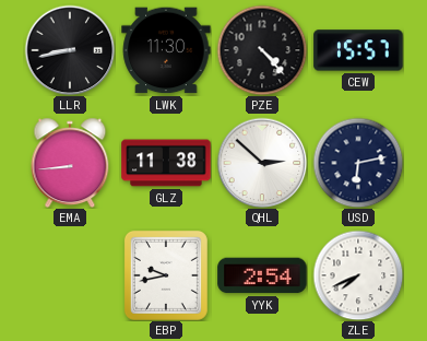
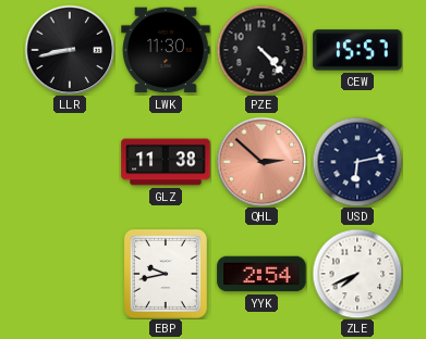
EMA: 8:44 -> none (70, 163)
QHL dial: white -> salmon (261, 162)
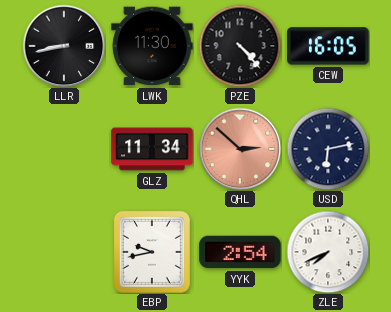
CEW: 15:57 -> 16:05 (328, 46)
GLZ: 11:38 -> 11:34 (152, 149)
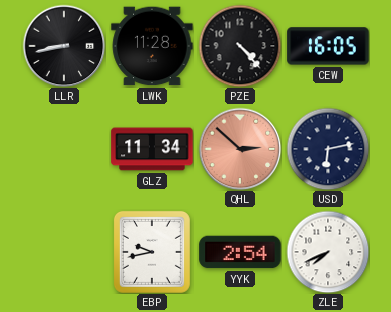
LWK: 11:30 -> 11:28 (152, 46)
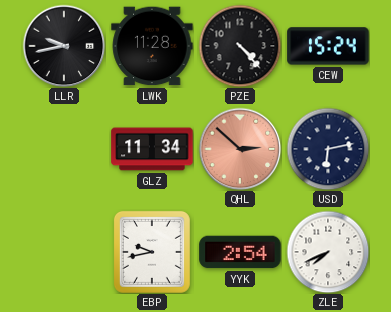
LLR: 8:43 -> 9:43 (64, 46)
CEW: 16:05 -> 15:24 (328, 46)
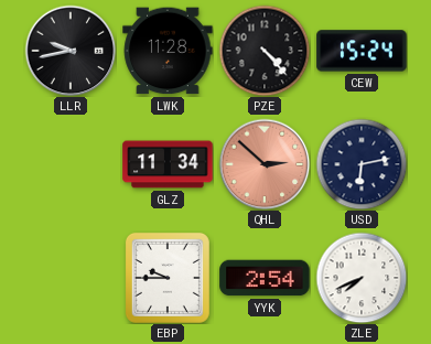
EBP: 9:43 -> 9:45 (168, 278)
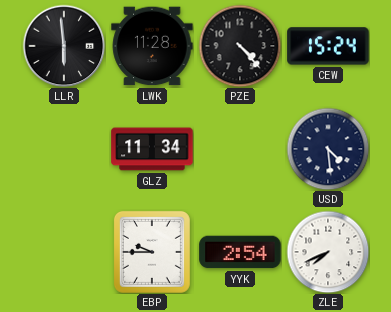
LLR: 9:43 -> 5:59 (64, 46)
QHL: 2:52 -> none (265, 164)
USD: 6:13 -> 4:29 (328, 149)
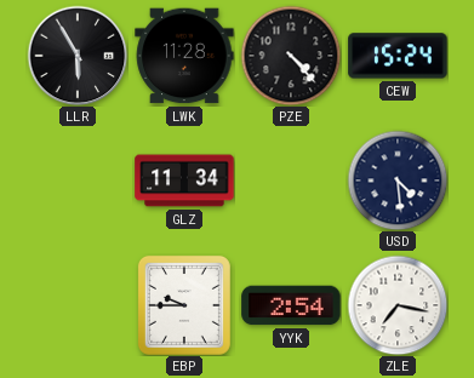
LLR: 5:59 -> 5:55 (78, 56)
ZLE: 7:41 -> 7:17 (398, 305)
